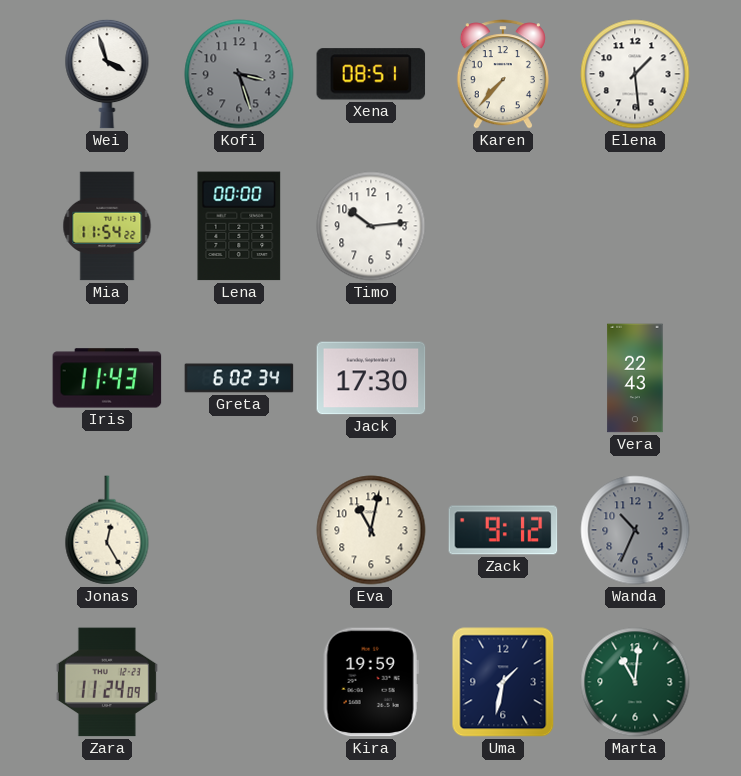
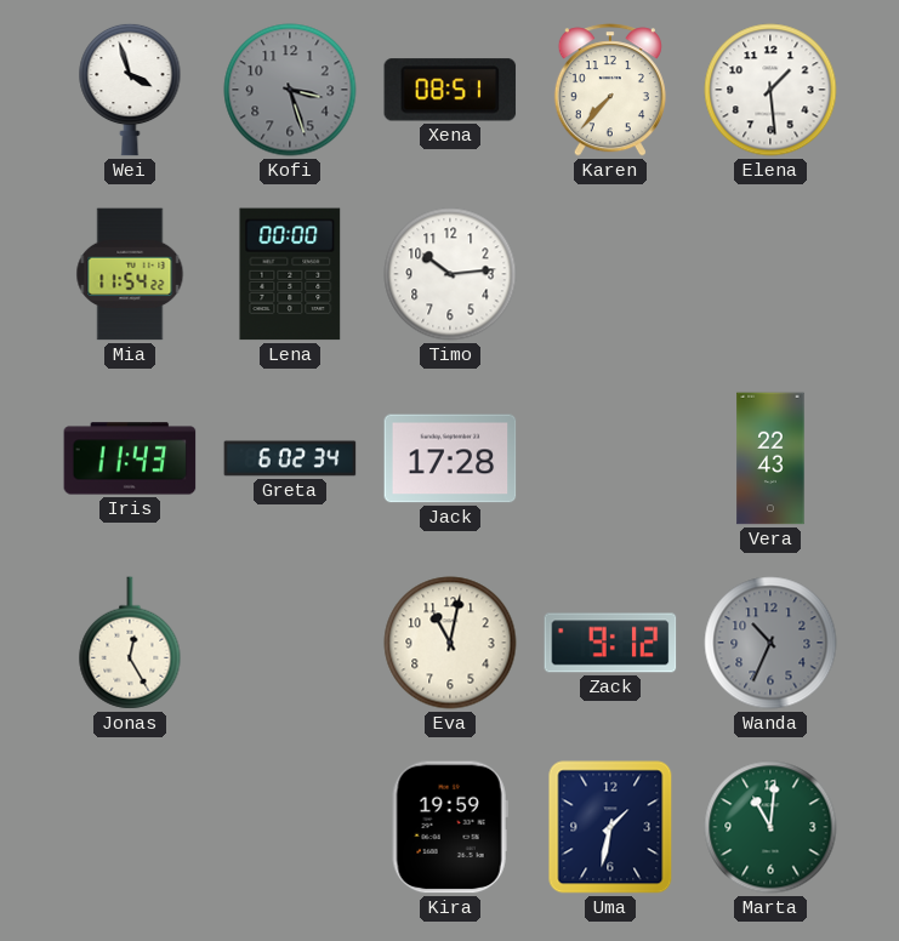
Jack: 17:30 -> 17:28 (450, 458)
Zara: 11:24 -> none (107, 682)
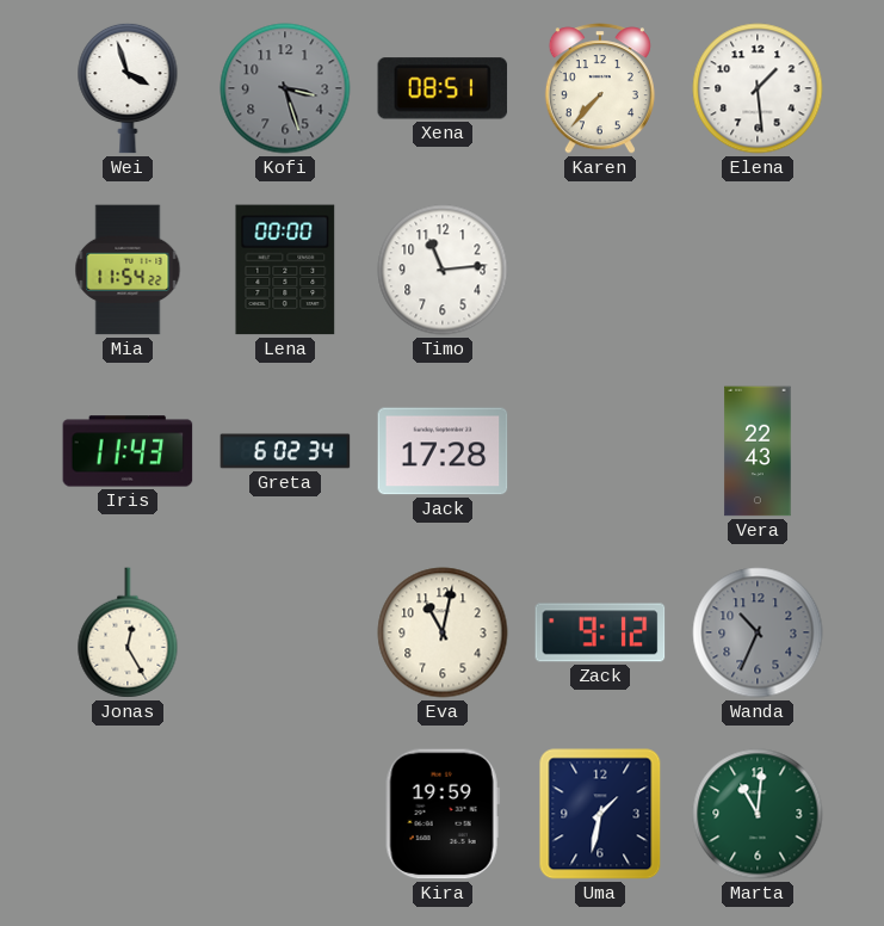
Timo: 10:14 -> 11:14 (443, 270)
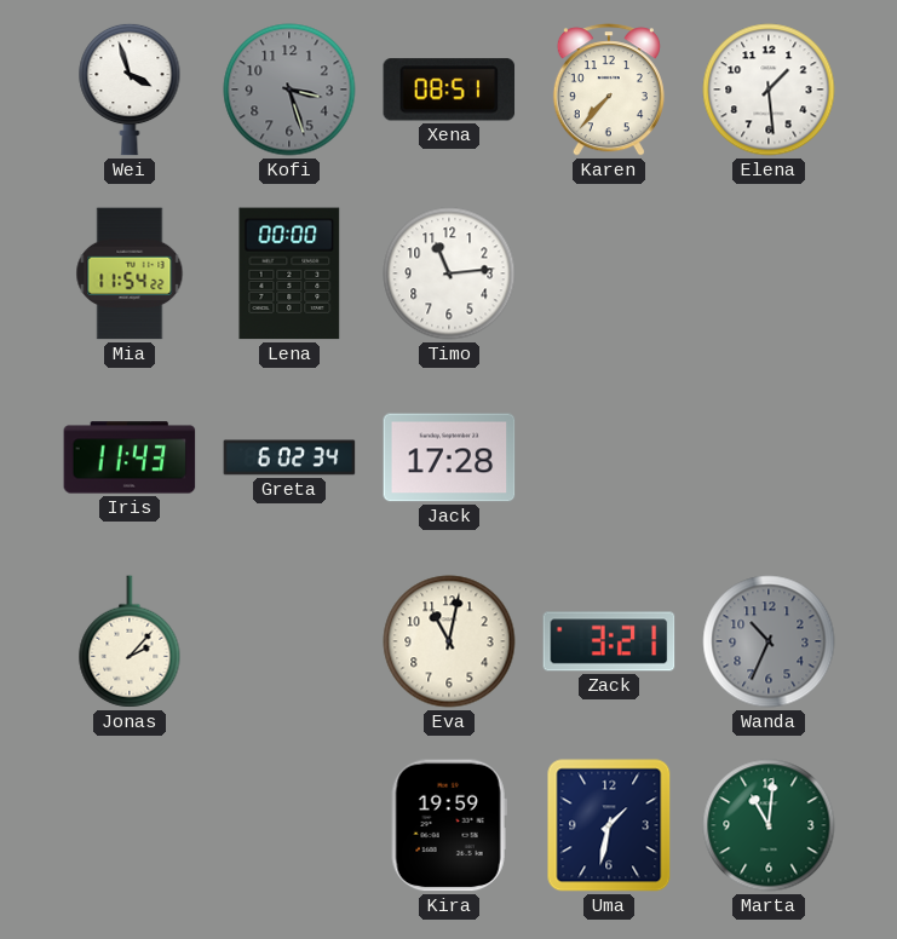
Vera: 22:43 -> none (758, 451)
Jonas: 12:25 -> 2:07 (130, 641)
Zack: 9:12 -> 3:21 (609, 641)
